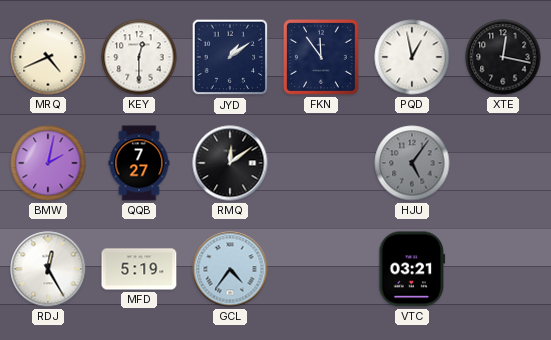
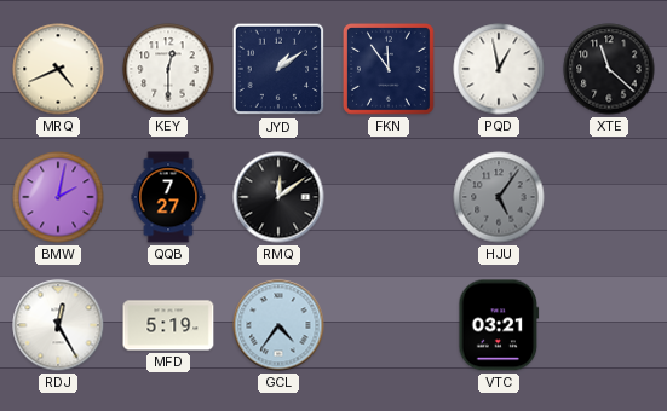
XTE: 12:17 -> 11:22 (609, 69)
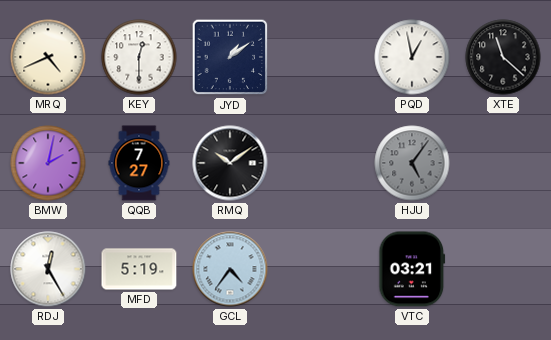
FKN: 11:54 -> none (389, 69)
RMQ: 12:09 -> 10:09 (230, 163)
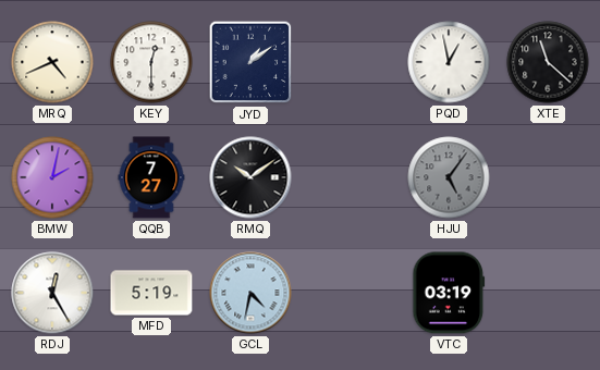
GCL: 4:36 -> 4:32 (250, 293)
VTC: 03:21 -> 03:19 (449, 293)
